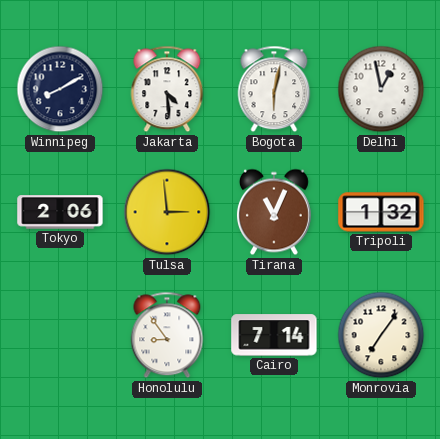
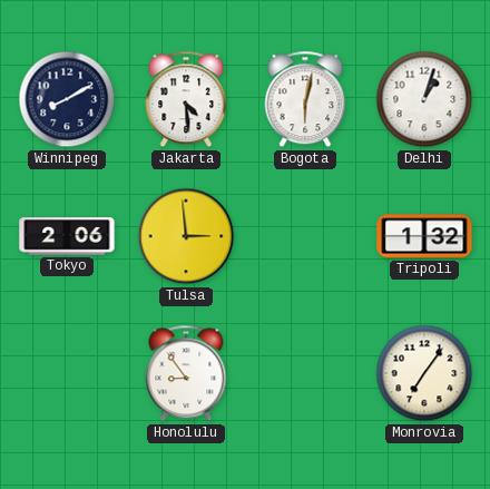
Delhi: 12:58 -> 1:03 (424, 99)
Tirana: 11:04 -> none (274, 212)
Cairo: 7:14 -> none (274, 335)
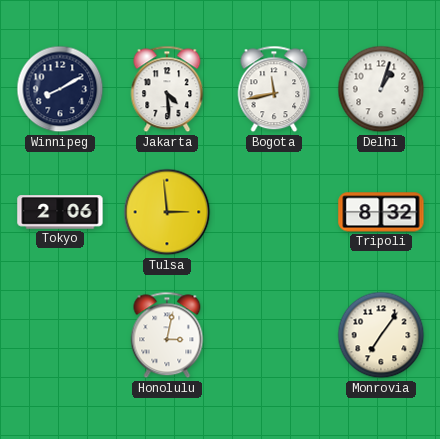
Bogota: 6:02 -> 11:43 (274, 89)
Tripoli: 1:32 -> 8:32 (381, 212)
Honolulu: 8:54 -> 3:02 (167, 335)
